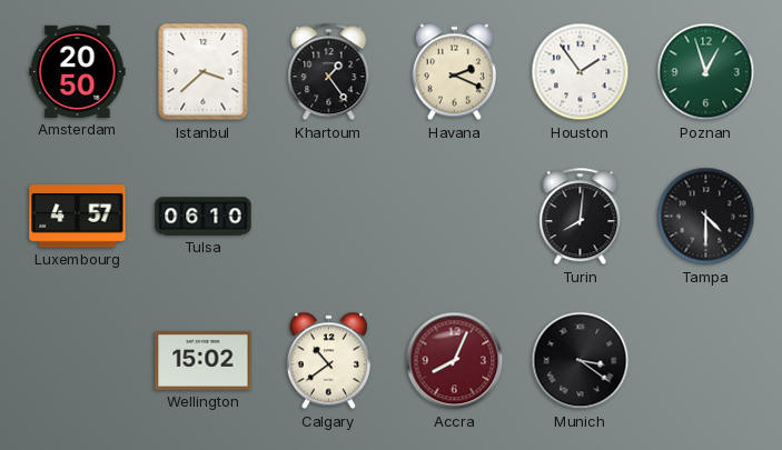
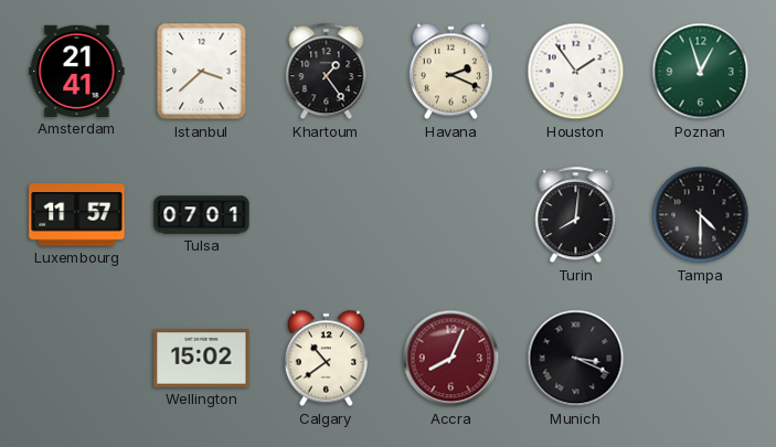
Amsterdam: 20:50 -> 21:41 (77, 71)
Luxembourg: 4:57 -> 11:57 (77, 215)
Tulsa: 06:10 -> 07:01 (202, 215)
Munich: 3:21 -> 3:19 (576, 359)
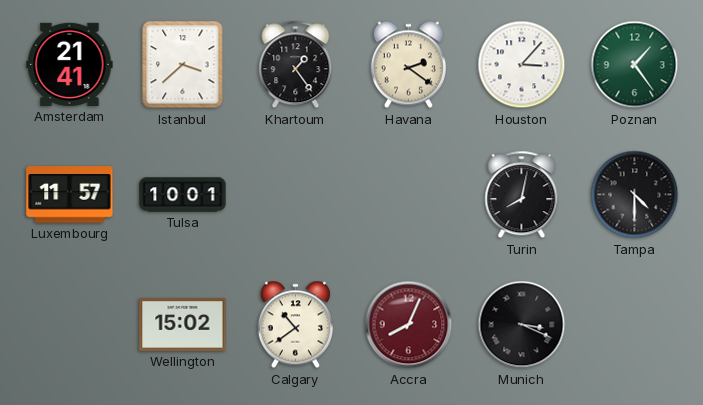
Havana: 2:19 -> 2:21 (408, 65)
Houston: 1:54 -> 3:07 (522, 65)
Poznan: 12:57 -> 1:24 (635, 65)
Tulsa: 07:01 -> 10:01 (183, 195)
Turin: 8:01 -> 8:02 (522, 195)
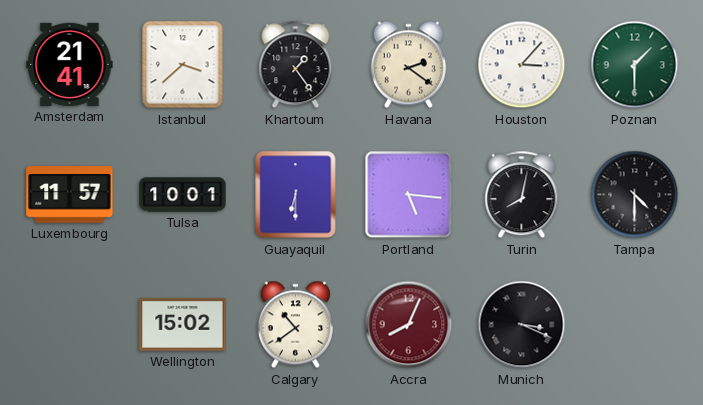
Poznan: 1:24 -> 1:30 (635, 65)
Guayaquil: none -> 6:30 (296, 195)
Portland: none -> 5:16 (409, 195)
